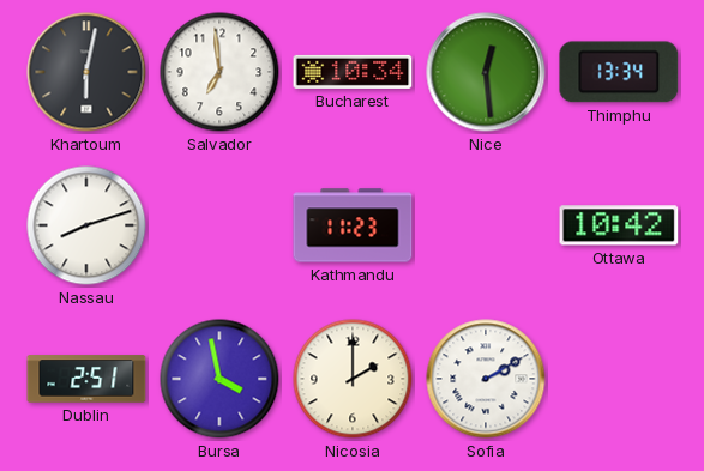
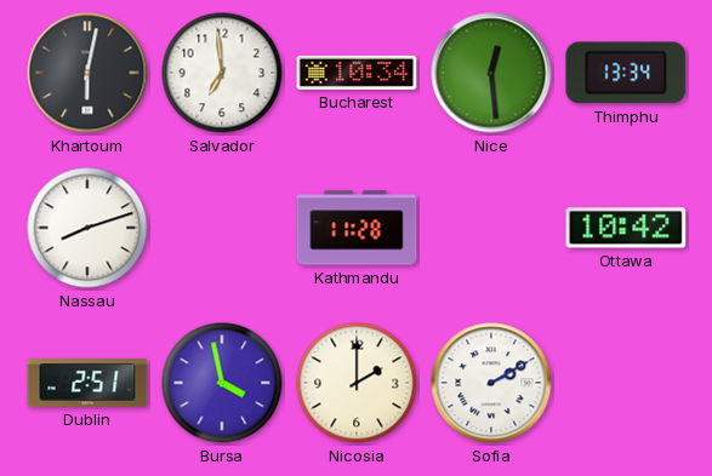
Kathmandu: 11:23 -> 11:28 (357, 228)
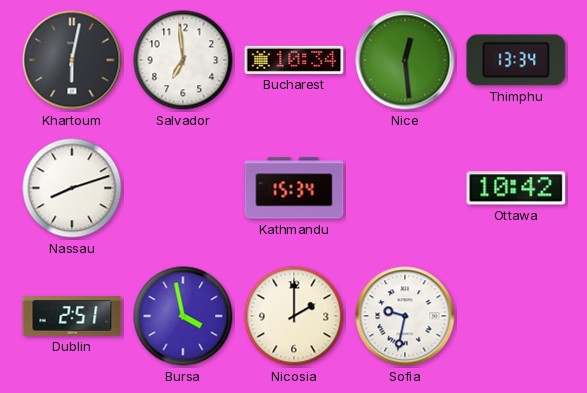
Kathmandu: 11:28 -> 15:34 (294, 188)
Sofia: 2:10 -> 9:32 (405, 316)
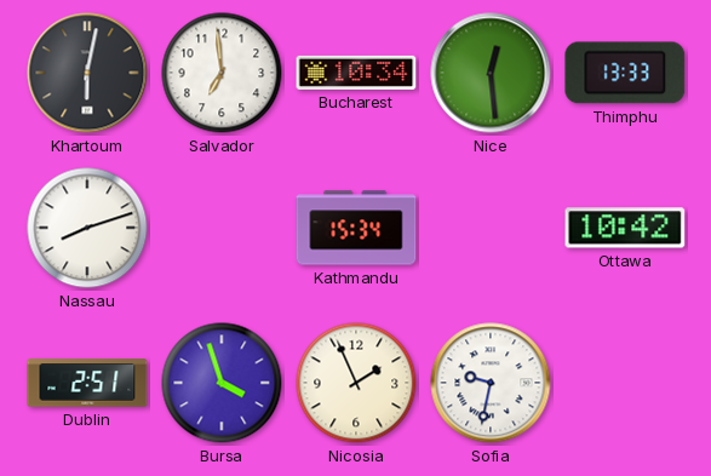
Thimphu: 13:34 -> 13:33 (625, 73)
Bursa: 3:58 -> 3:57 (222, 383)
Nicosia: 2:00 -> 1:56 (356, 383)
